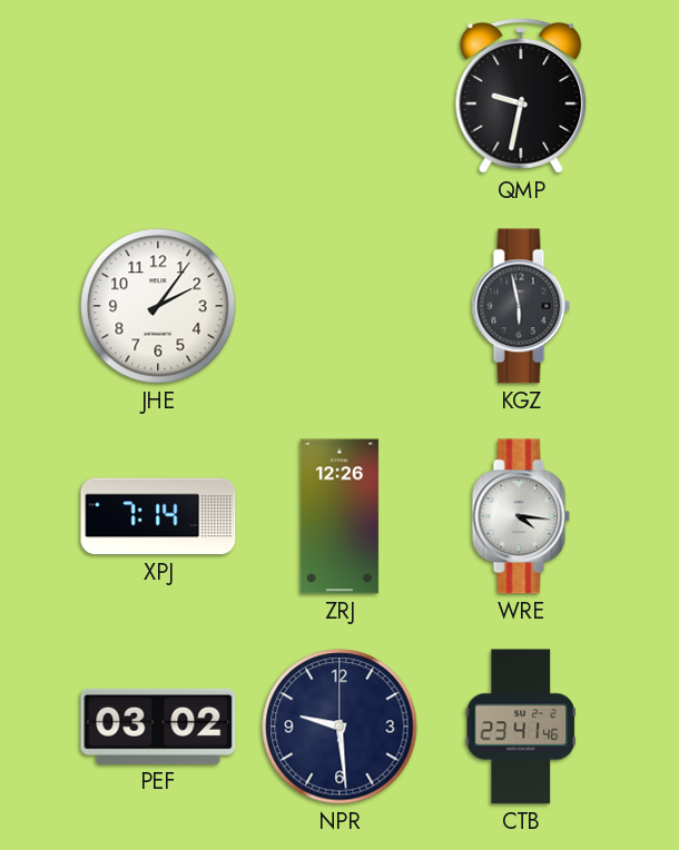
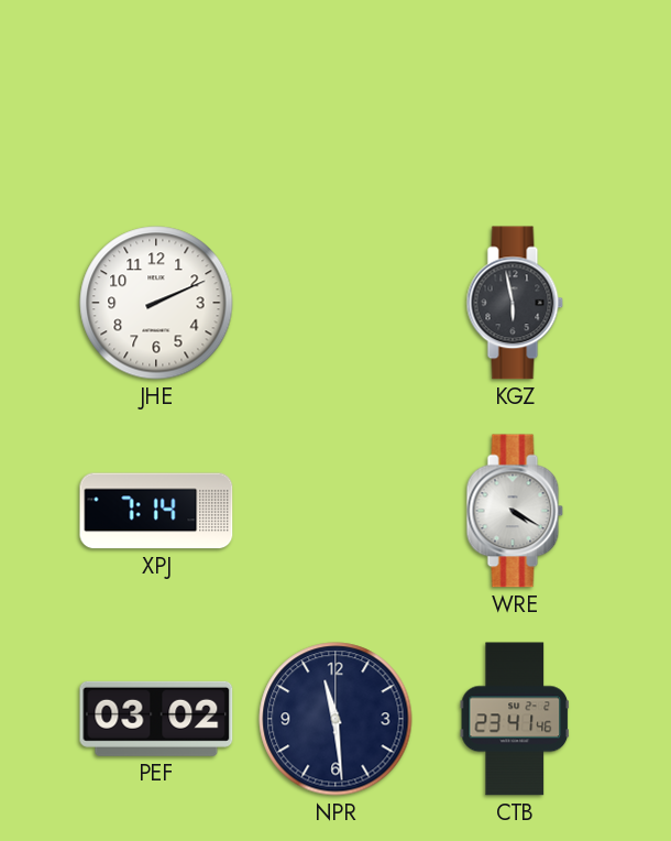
QMP: 9:32 -> none (521, 97)
JHE: 2:06 -> 2:11 (156, 303)
ZRJ: 12:26 -> none (339, 516)
WRE: 4:16 -> 4:20 (515, 511)
NPR: 9:29 -> 11:29 (335, 719)
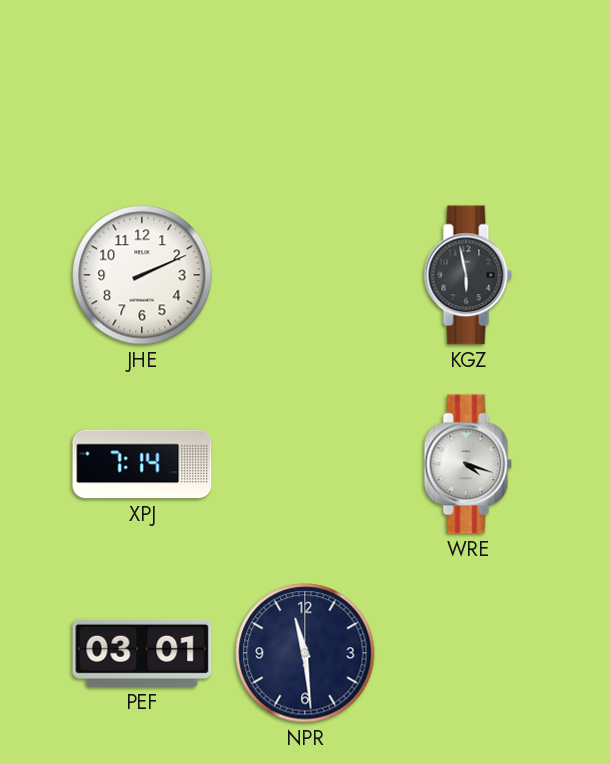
WRE: 4:20 -> 4:18 (468, 464)
PEF: 03:02 -> 03:01 (142, 653)
CTB: 23:41 -> none (514, 719)
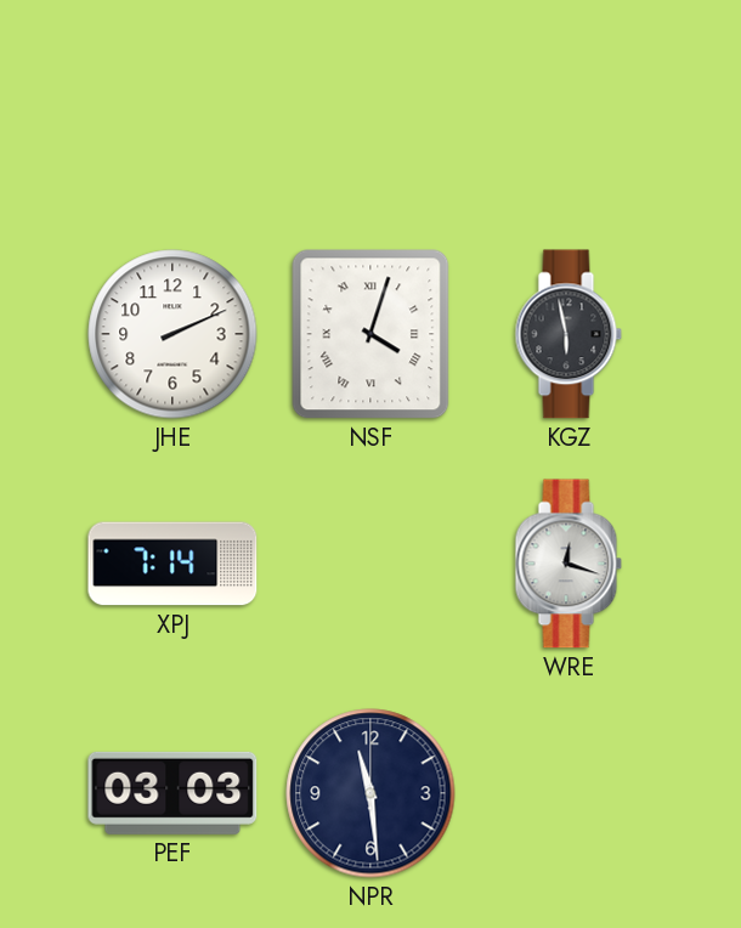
NSF: none -> 4:03 (370, 334)
WRE: 4:18 -> 12:18 (569, 564)
PEF: 03:01 -> 03:03 (172, 793)
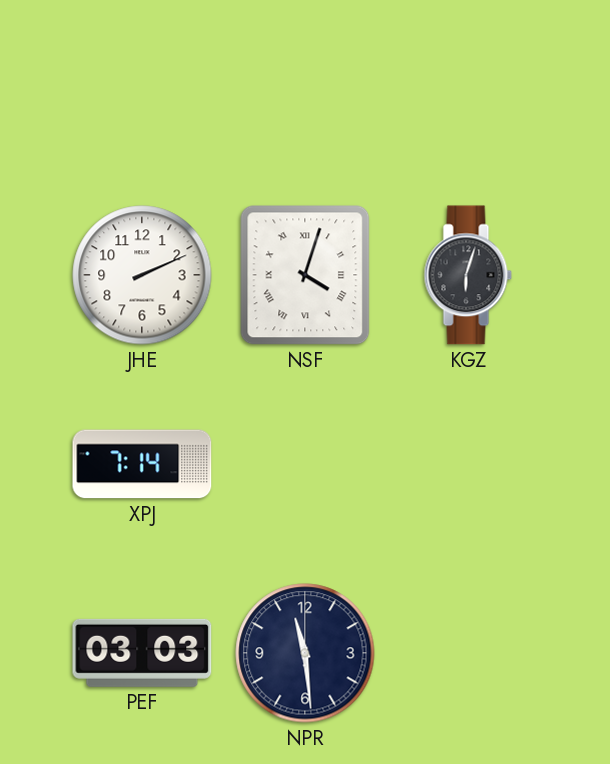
KGZ: 5:58 -> 6:03 (468, 275)
WRE: 12:18 -> none (569, 564)
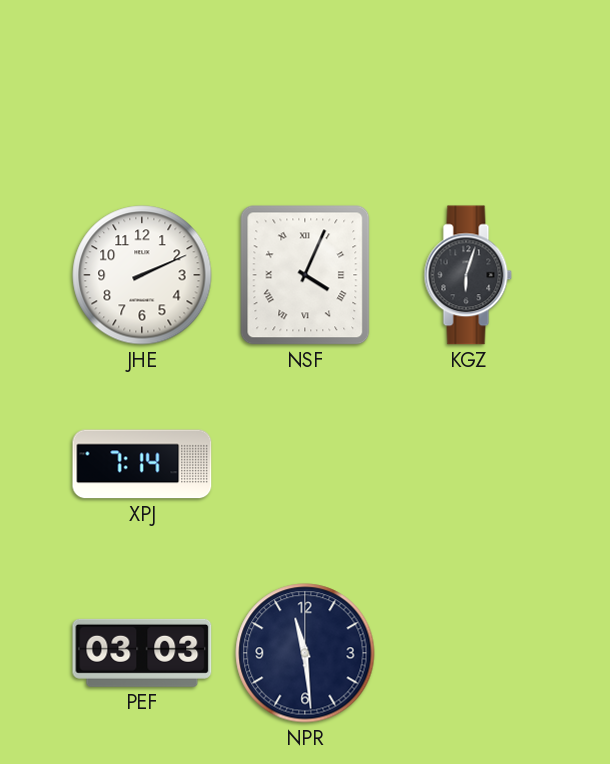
NSF: 4:03 -> 4:04 (305, 275)
